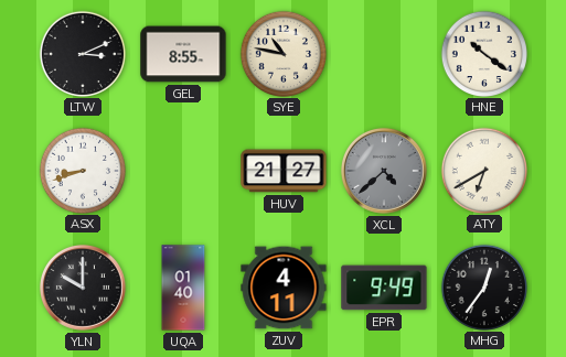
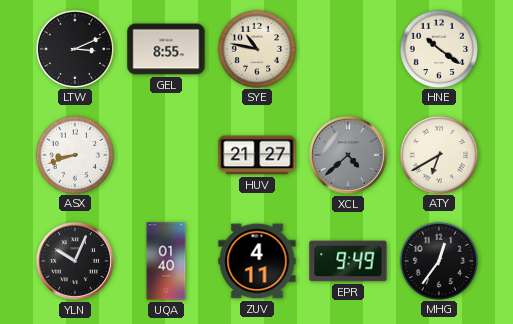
YLN: 10:00 -> 10:04 (75, 261)
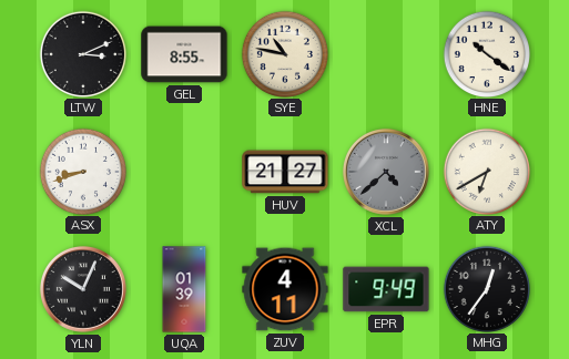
UQA: 01:40 -> 01:39 (184, 289)
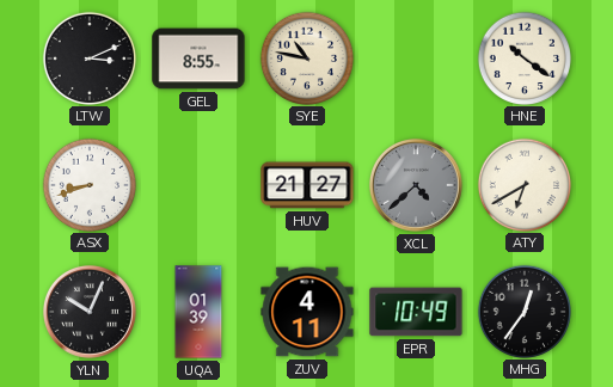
EPR: 9:49 -> 10:49 (416, 312)
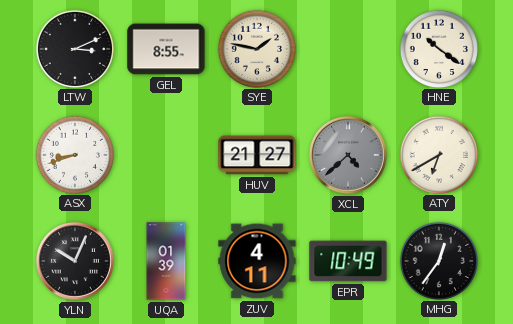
SYE: 10:47 -> 1:47 (256, 48)
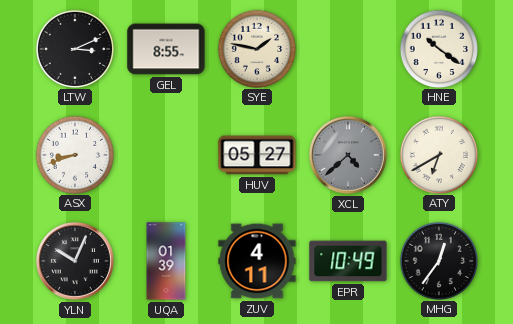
HUV: 21:27 -> 05:27 (257, 155)
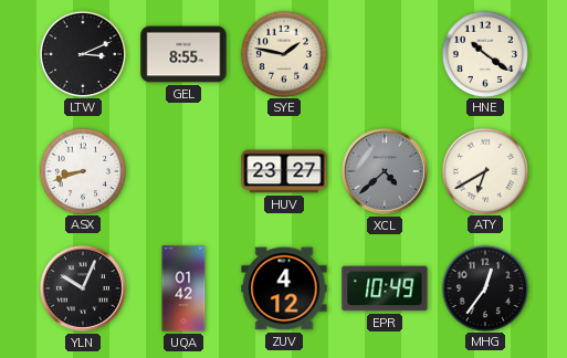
HUV: 05:27 -> 23:27 (284, 171)
UQA: 01:39 -> 01:42 (183, 288)
ZUV: 4:11 -> 4:12 (284, 288)
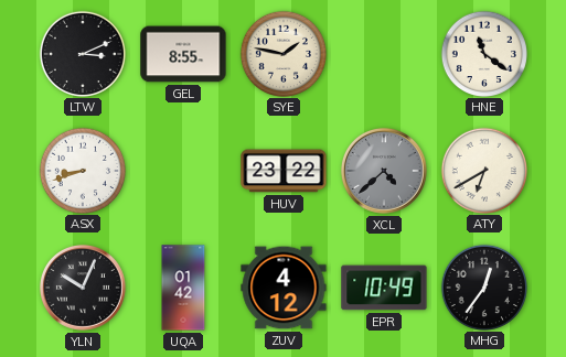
HNE: 10:21 -> 11:21 (483, 53)
HUV: 23:27 -> 23:22 (284, 171)
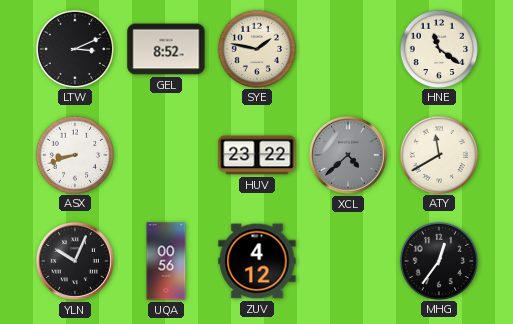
GEL: 8:55 -> 8:52 (166, 49)
ATY: 6:40 -> 11:40 (438, 154)
UQA: 01:42 -> 00:56 (166, 261)
EPR: 10:49 -> none (384, 288)
